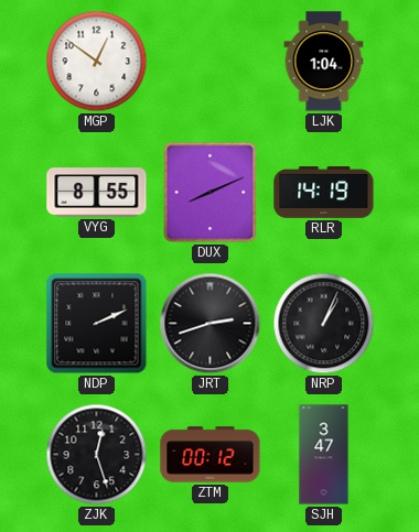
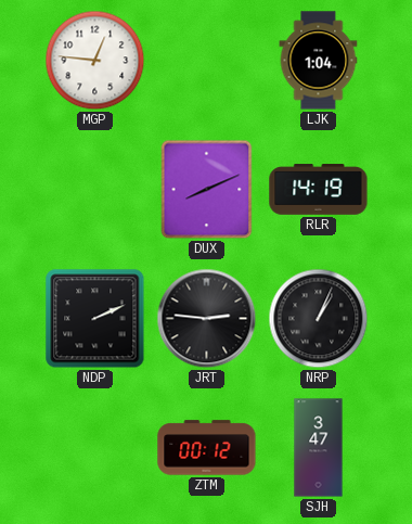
MGP: 12:51 -> 12:46 (95, 61)
VYG: 8:55 -> none (97, 193)
JRT: 2:42 -> 2:46 (207, 319)
ZJK: 12:27 -> none (97, 455)
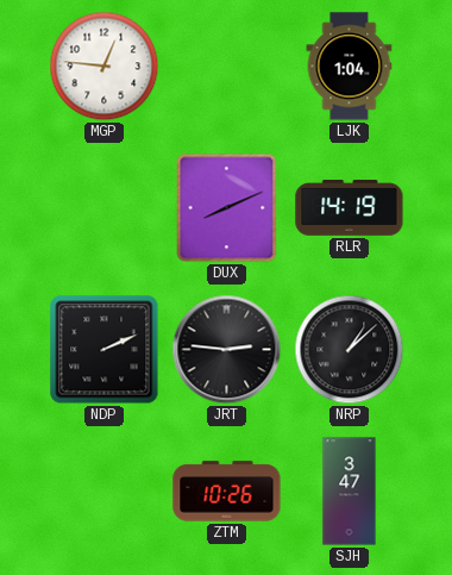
NRP: 1:04 -> 1:08 (350, 350)
ZTM: 00:12 -> 10:26 (227, 492)
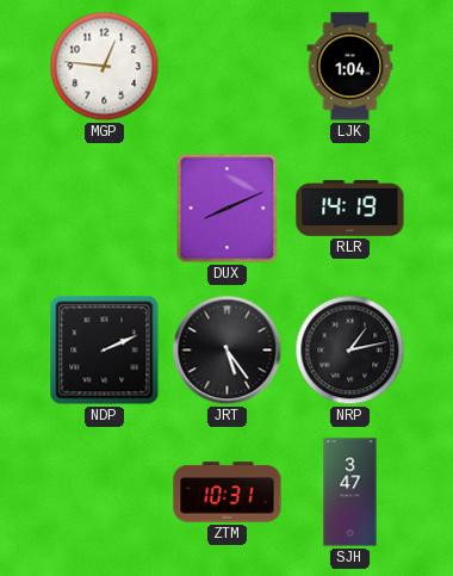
JRT: 2:46 -> 5:24 (228, 351)
NRP: 1:08 -> 1:13 (350, 351)
ZTM: 10:26 -> 10:31 (228, 493)
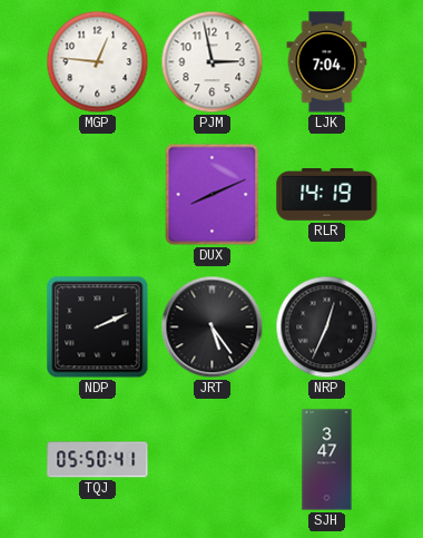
PJM: none -> 2:58 (213, 62)
LJK: 1:04 -> 7:04 (327, 62)
NRP: 1:13 -> 12:34 (327, 327)
TQJ: none -> 05:50 (98, 460)
ZTM: 10:31 -> none (228, 493)
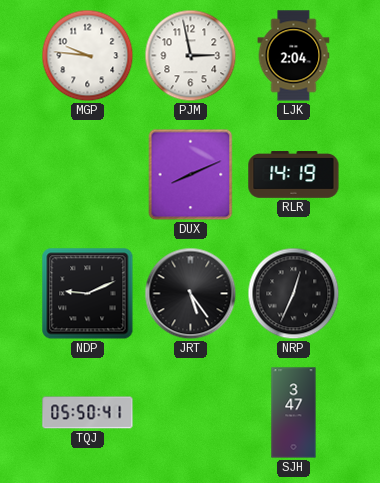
MGP: 12:46 -> 9:46 (88, 56)
LJK: 7:04 -> 2:04 (294, 56)
NDP: 2:11 -> 9:11 (88, 294)
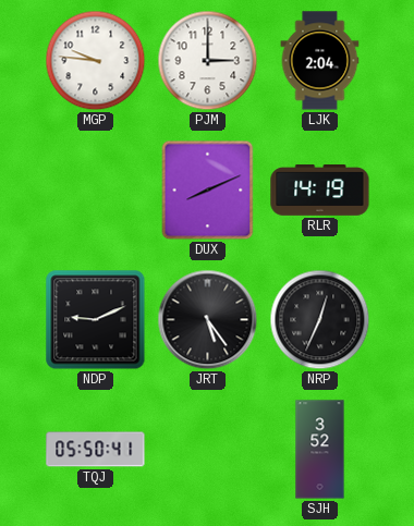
PJM: 2:58 -> 3:00 (208, 61)
SJH: 3:47 -> 3:52 (320, 450)
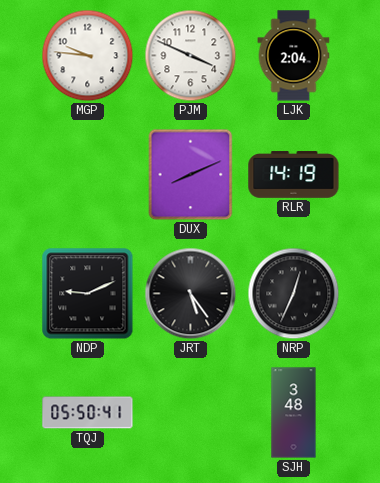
PJM: 3:00 -> 3:49 (191, 56)
SJH: 3:52 -> 3:48 (294, 413)
